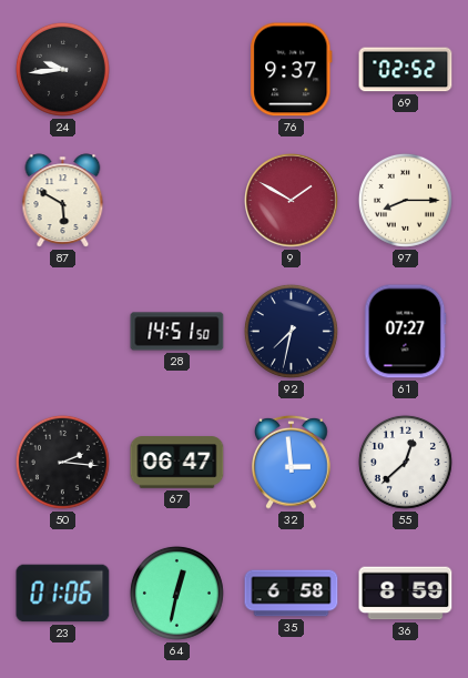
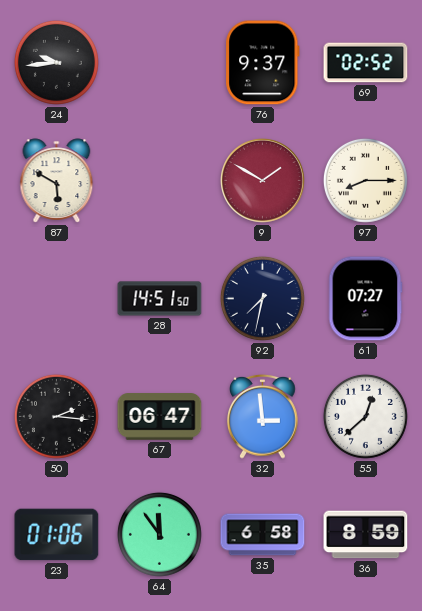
64: 12:32 -> 11:54 (159, 534)
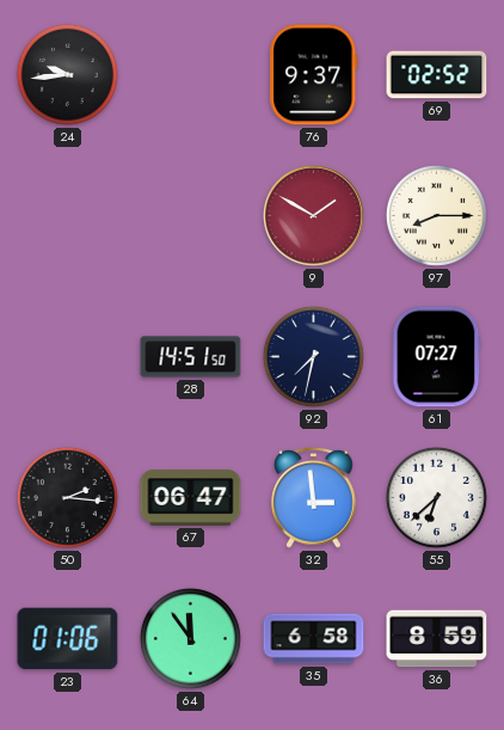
87: 5:50 -> none (57, 181)
55: 12:38 -> 6:38 (436, 497)
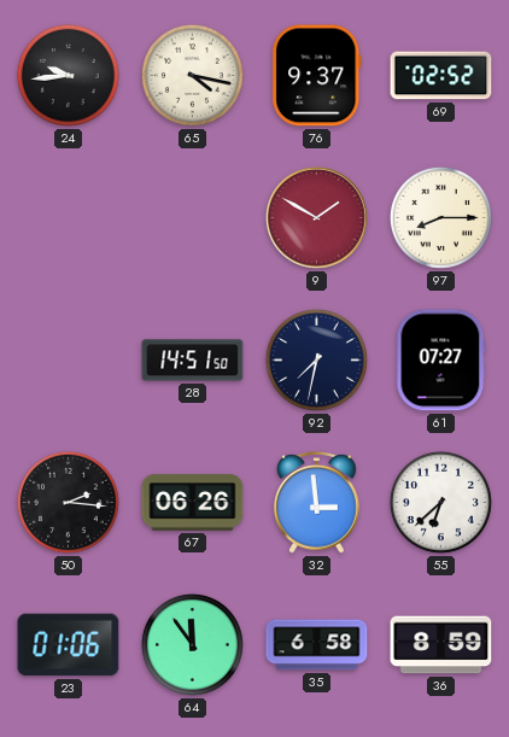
65: none -> 4:17 (192, 75)
67: 06:47 -> 06:26 (193, 503)
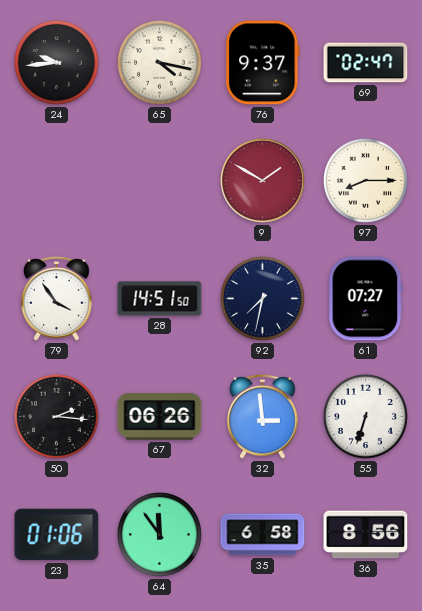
69: 02:52 -> 02:47 (366, 63)
79: none -> 3:54 (57, 298)
55: 6:38 -> 6:33 (365, 416)
36: 8:59 -> 8:56 (366, 535)
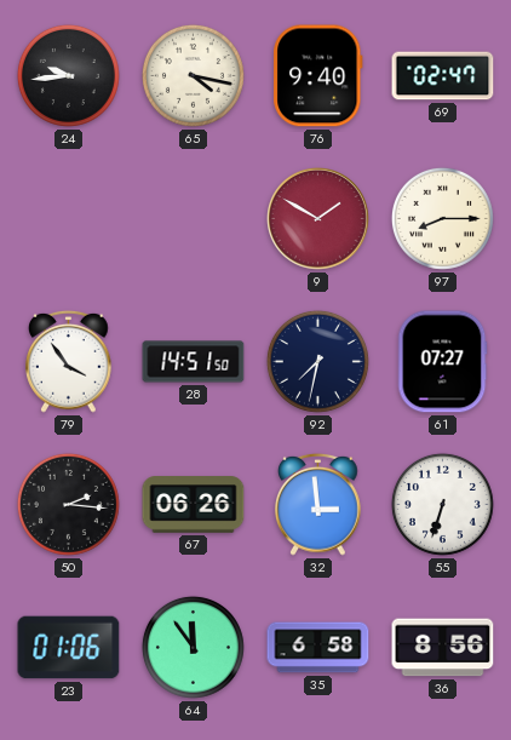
76: 9:37 -> 9:40 (318, 76)
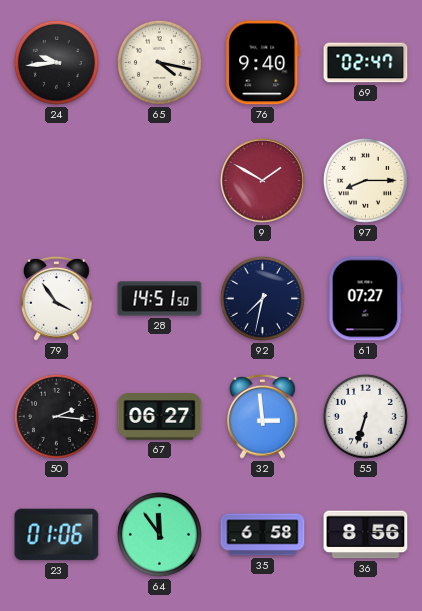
67: 06:26 -> 06:27 (160, 417)
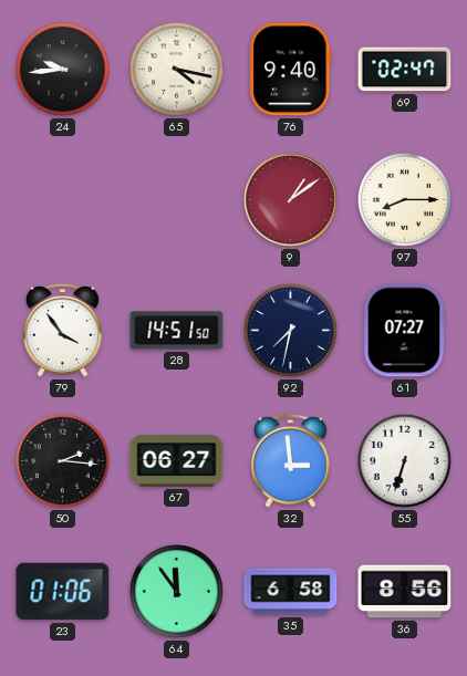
9: 1:50 -> 1:09 (291, 200)
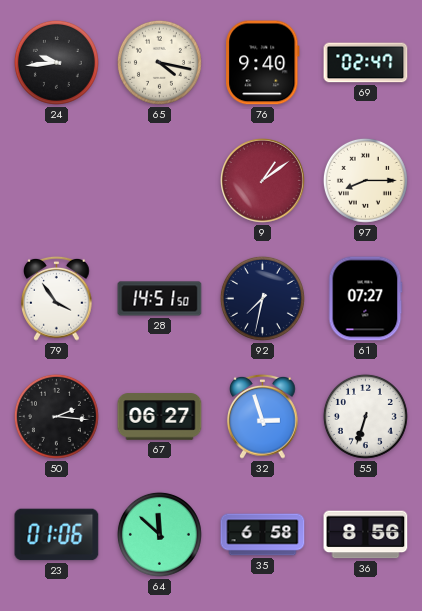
32: 2:59 -> 2:57 (263, 416)
64: 11:54 -> 11:52 (159, 534)
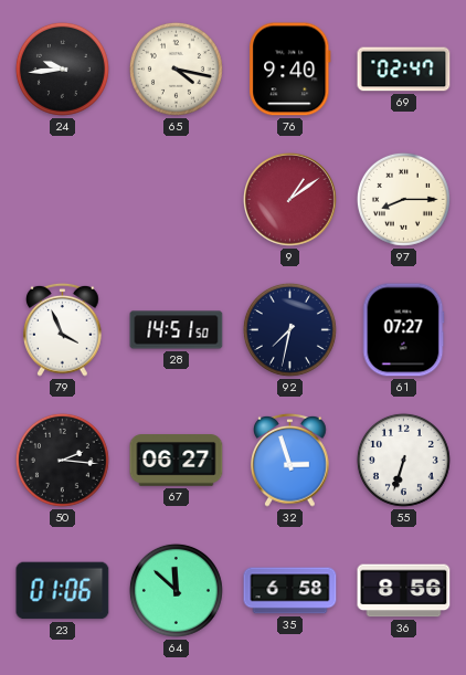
79: 3:54 -> 3:56 (63, 329)
